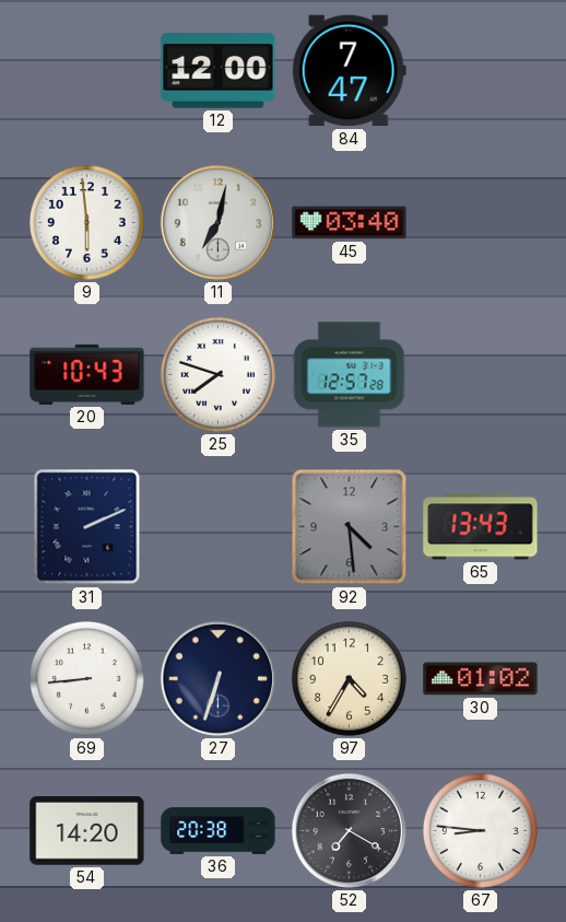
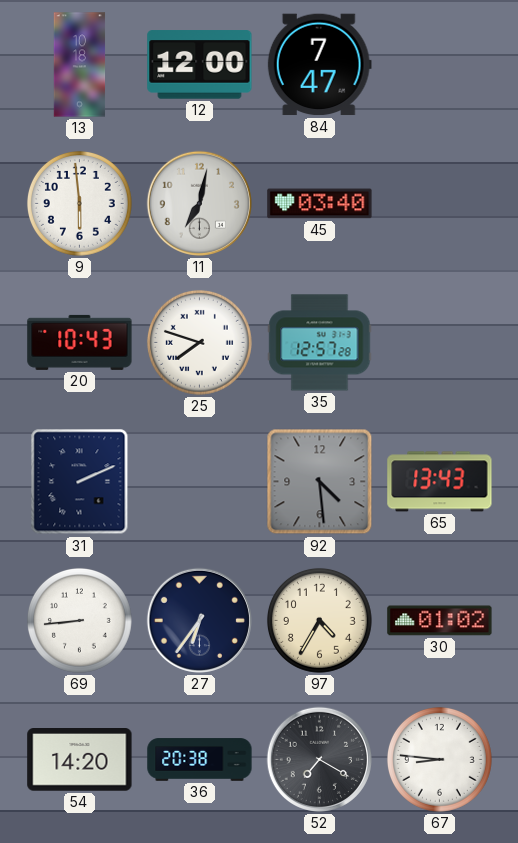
13: none -> 10:18 (80, 65)
27: 6:33 -> 6:36 (199, 620)
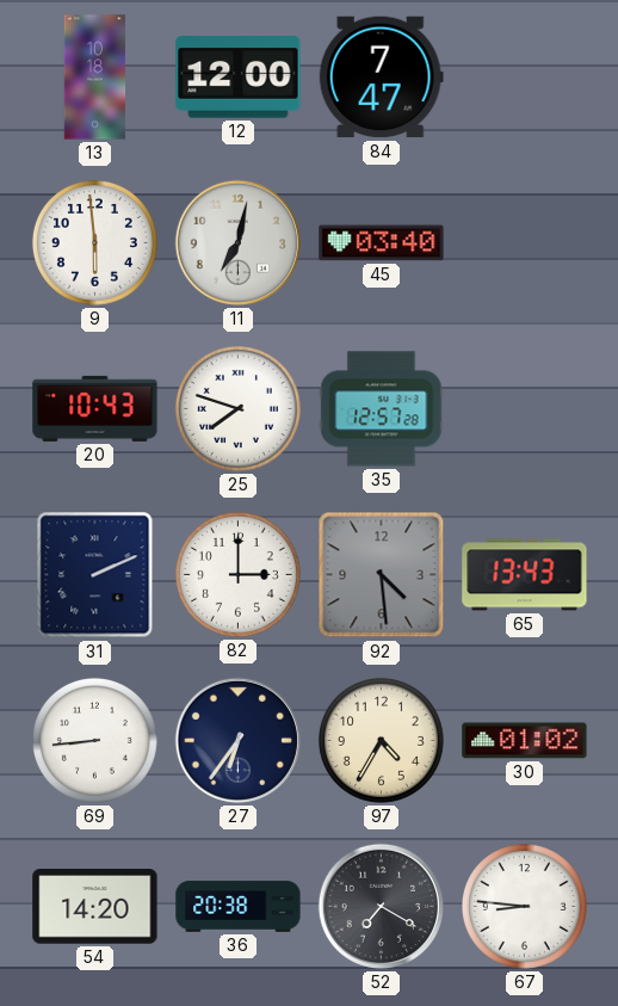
82: none -> 3:00 (237, 574)
